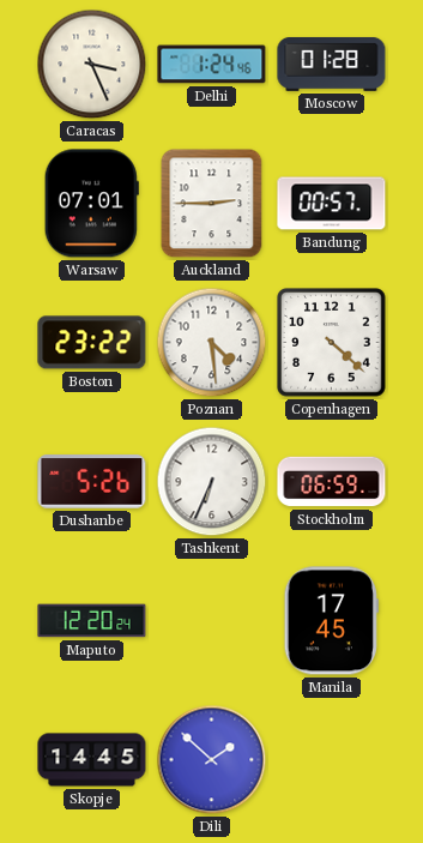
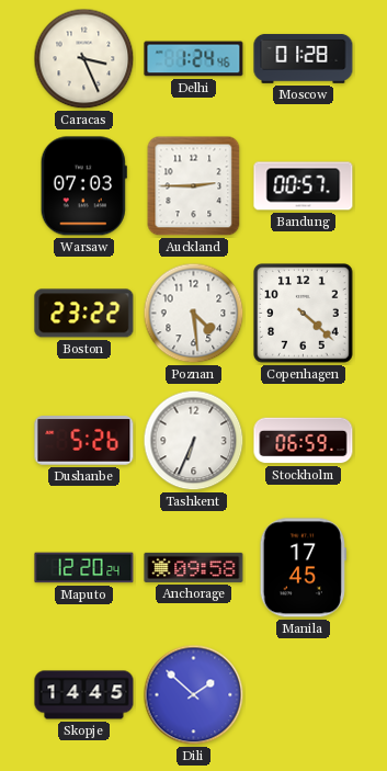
Warsaw: 07:01 -> 07:03 (83, 186)
Anchorage: none -> 09:58 (194, 567)
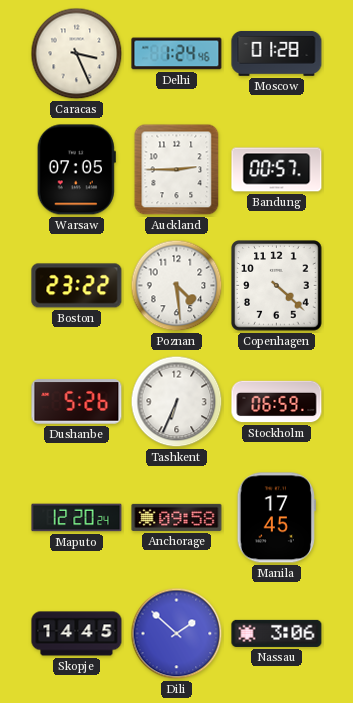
Warsaw: 07:03 -> 07:05 (76, 170)
Nassau: none -> 3:06 (277, 633)
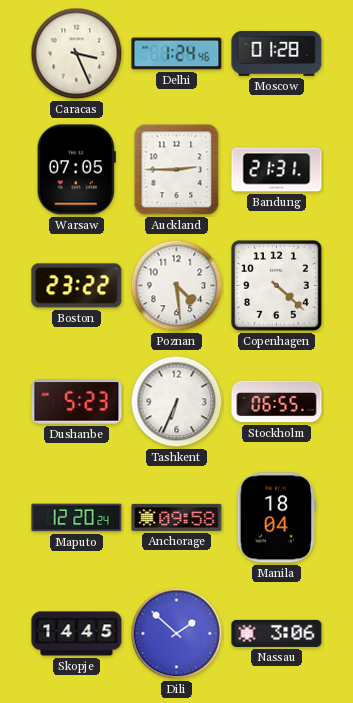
Bandung: 00:57 -> 21:31 (277, 170)
Dushanbe: 5:26 -> 5:23 (77, 402)
Stockholm: 06:59 -> 06:55 (277, 402)
Manila: 17:45 -> 18:04 (276, 518)
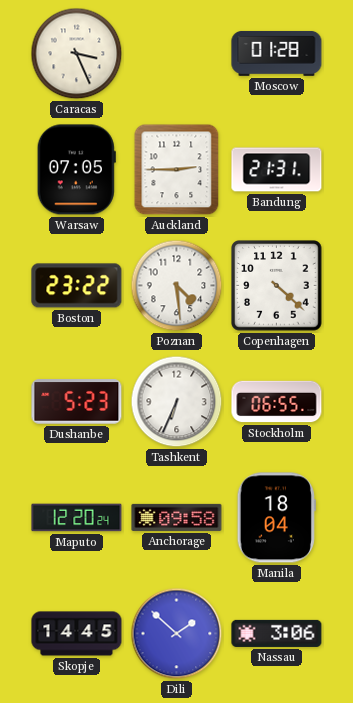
Delhi: 1:24 -> none (177, 54)
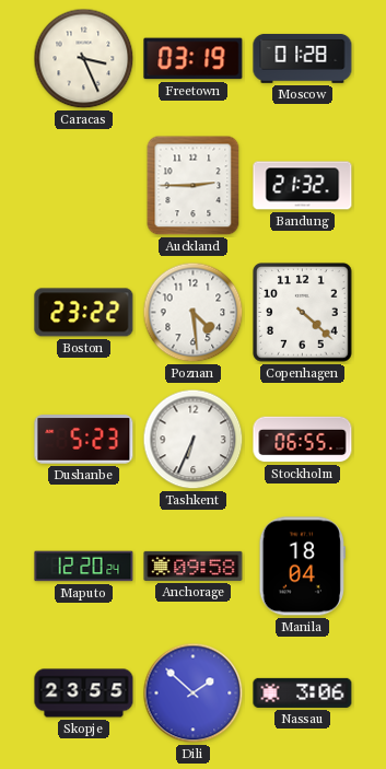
Freetown: none -> 03:19 (194, 59)
Warsaw: 07:05 -> none (76, 170)
Bandung: 21:31 -> 21:32 (303, 186)
Skopje: 14:45 -> 23:55 (84, 694)
